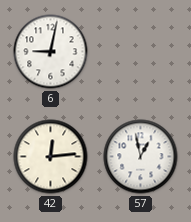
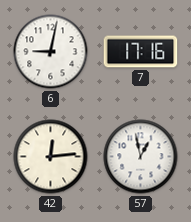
7: none -> 17:16 (141, 52)
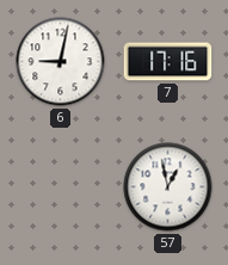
42: 12:14 -> none (51, 157)
